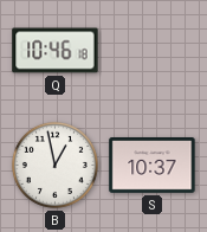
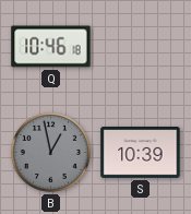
B dial: white -> grey (50, 152)
S: 10:37 -> 10:39 (141, 153)
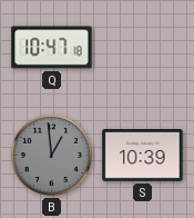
Q: 10:46 -> 10:47 (52, 48)
B: 12:58 -> 12:59 (51, 155)
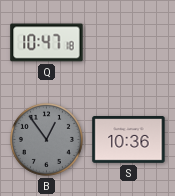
B: 12:59 -> 12:54 (46, 139)
S: 10:39 -> 10:36 (129, 140)
